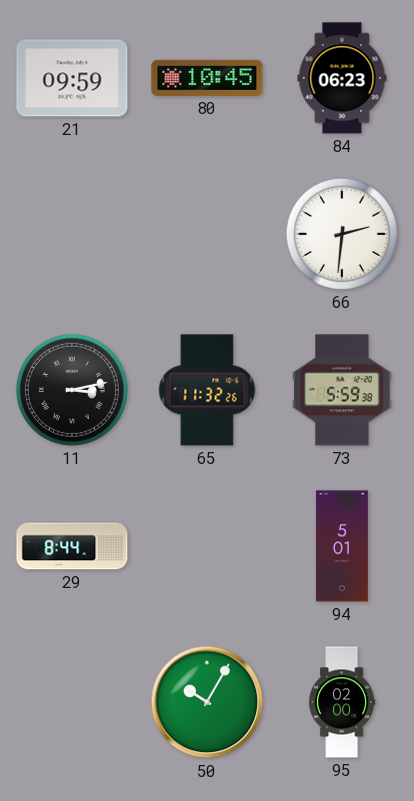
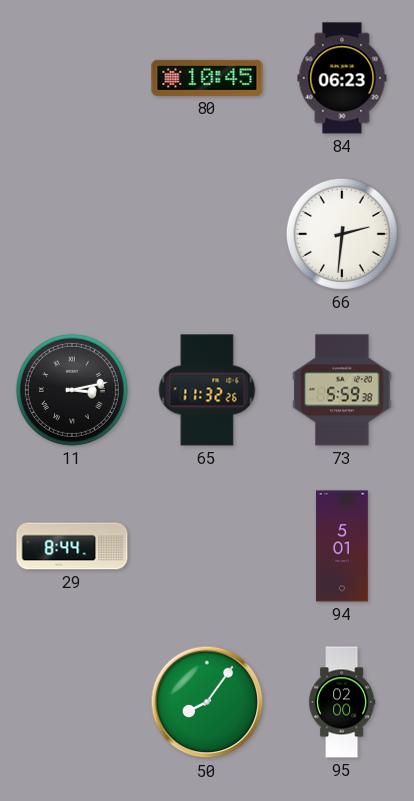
21: 09:59 -> none (72, 78)
50: 10:05 -> 8:06 (207, 702)
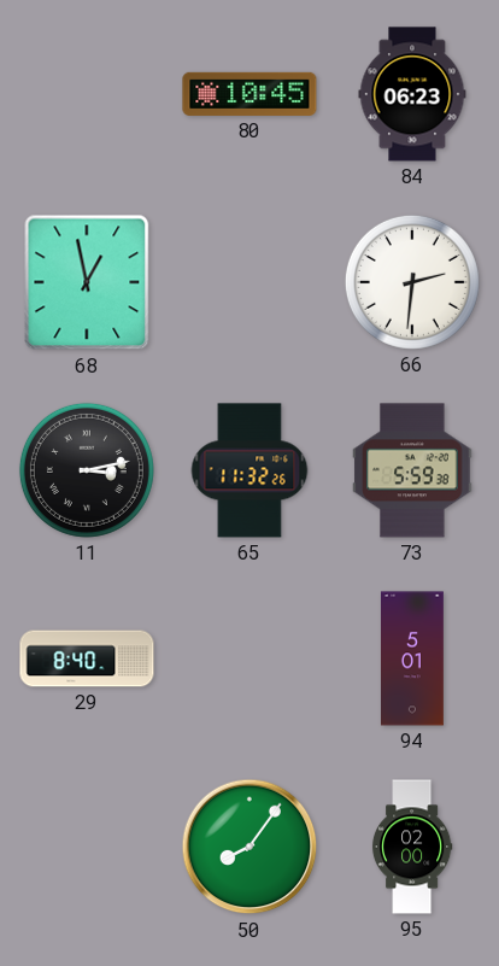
68: none -> 12:58 (87, 282)
29: 8:44 -> 8:40 (87, 658)
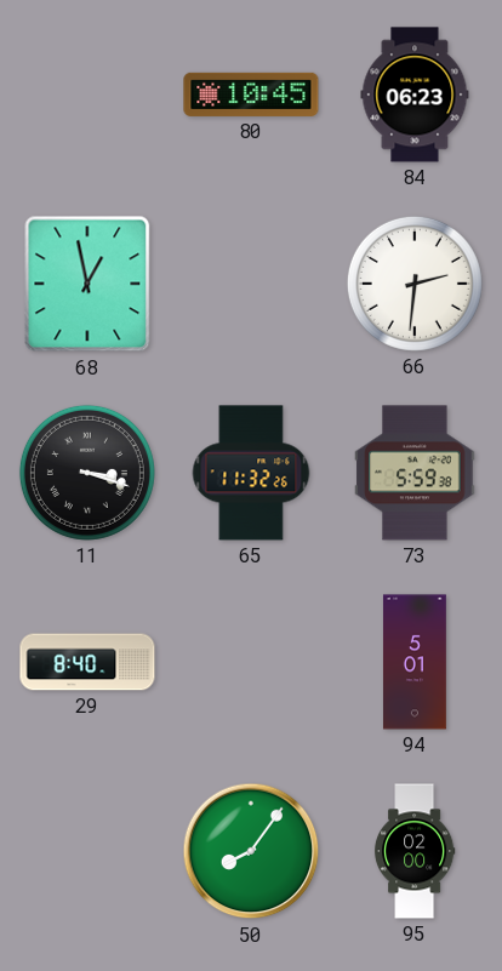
11: 3:13 -> 3:18 (87, 473)
